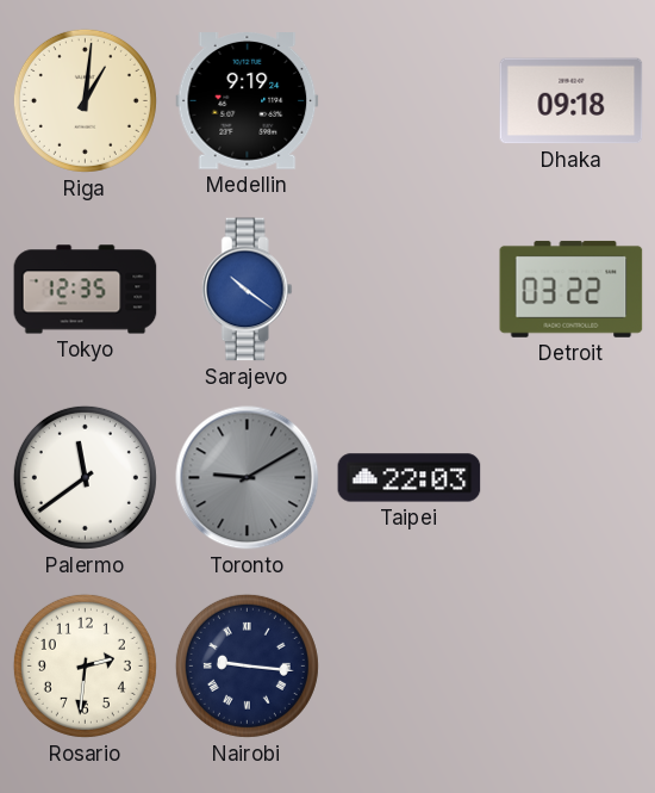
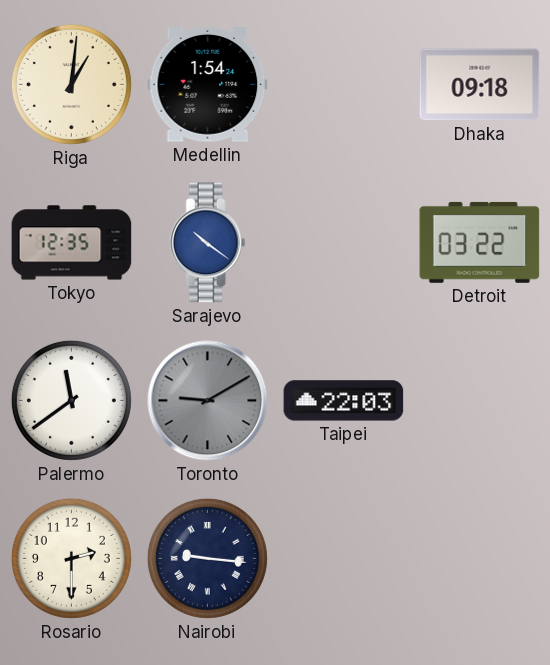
Medellin: 9:19 -> 1:54 (208, 85)
Rosario: 2:31 -> 2:30 (71, 558)
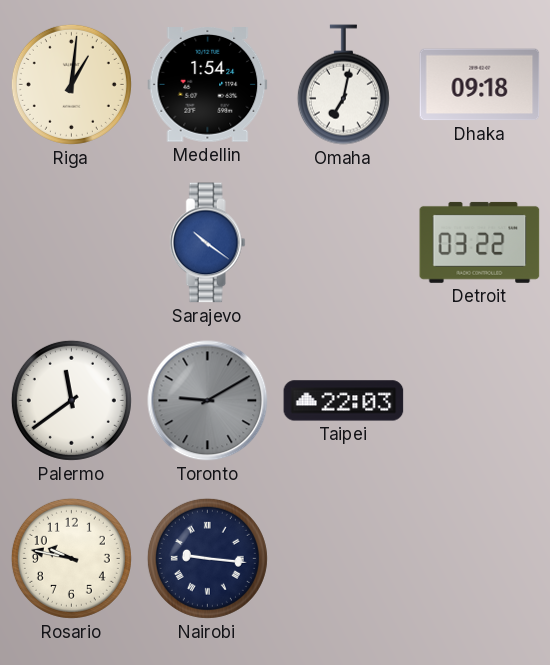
Omaha: none -> 7:02 (343, 85)
Tokyo: 12:35 -> none (72, 243)
Rosario: 2:30 -> 9:47 (71, 558)
